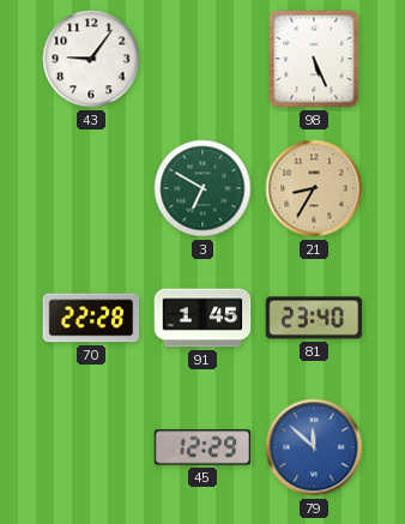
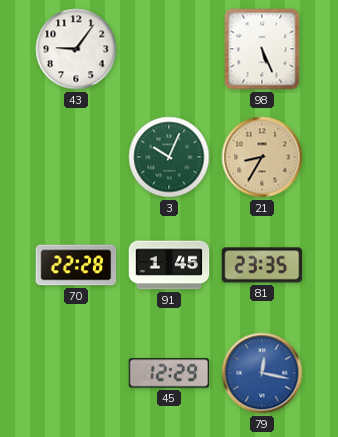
3: 6:50 -> 10:04 (169, 157)
81: 23:40 -> 23:35 (262, 265)
79: 11:52 -> 12:17 (262, 373)
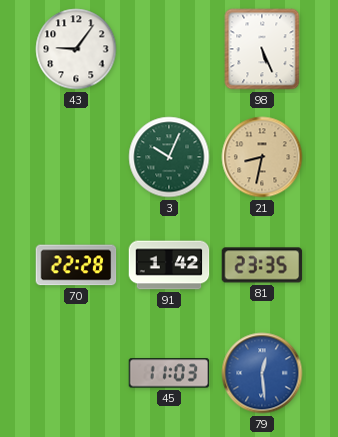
21: 8:35 -> 8:32 (262, 157)
91: 1:45 -> 1:42 (169, 265)
45: 12:29 -> 11:03 (169, 373)
79: 12:17 -> 12:29 (262, 373)
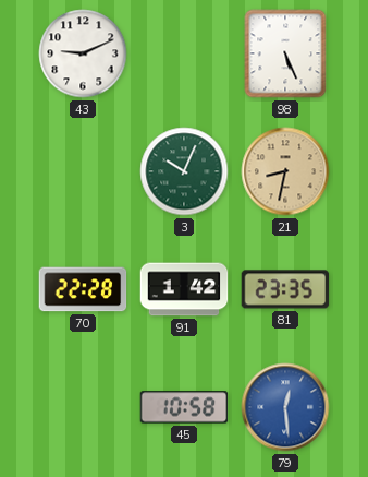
43: 9:06 -> 9:11 (83, 53)
45: 11:03 -> 10:58 (184, 407)
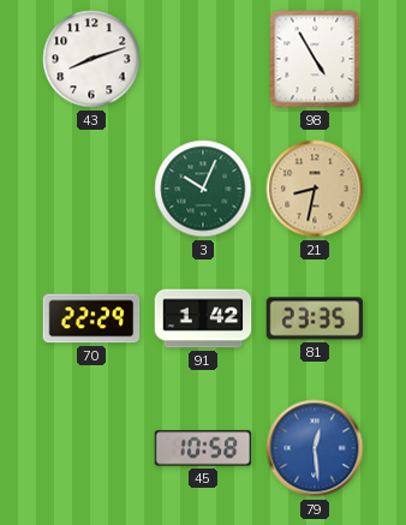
43: 9:11 -> 8:12 (91, 59)
98: 5:26 -> 4:55 (315, 59)
70: 22:28 -> 22:29 (91, 318)
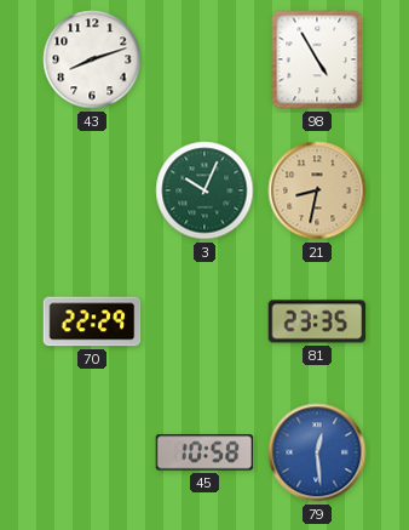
91: 1:42 -> none (203, 318)
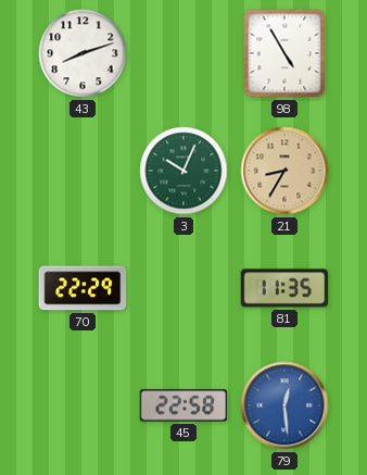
21: 8:32 -> 8:35 (284, 171)
81: 23:35 -> 11:35 (284, 288)
45: 10:58 -> 22:58 (184, 405)
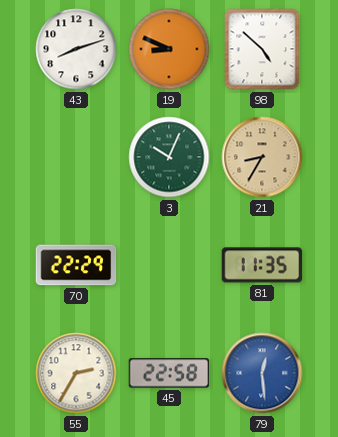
19: none -> 8:49 (169, 49)
98: 4:55 -> 4:52 (262, 49)
55: none -> 2:35 (76, 373)
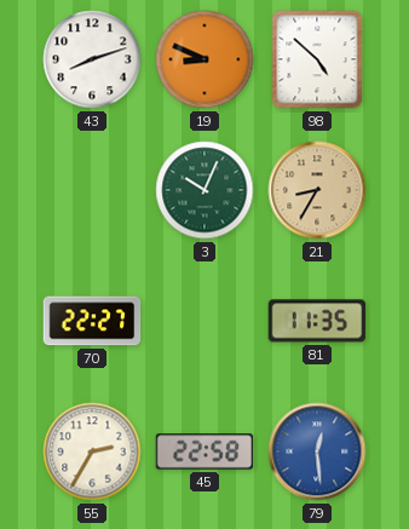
70: 22:29 -> 22:27 (92, 321)
